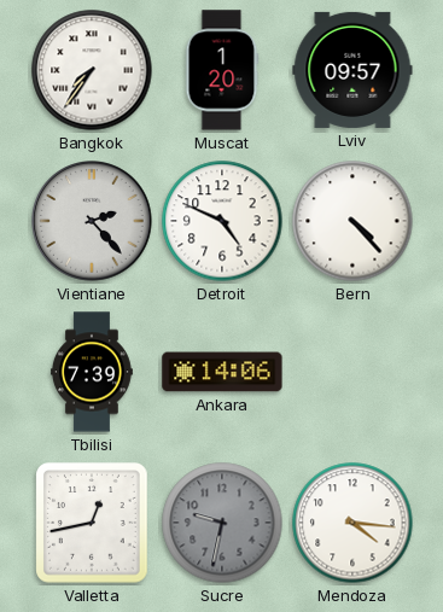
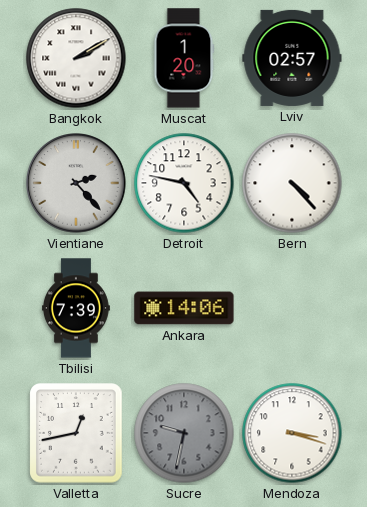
Bangkok: 7:36 -> 2:10 (76, 58)
Lviv: 09:57 -> 02:57 (292, 58)
Detroit: 4:49 -> 4:47 (184, 183)
Mendoza: 4:16 -> 3:18 (292, 433)
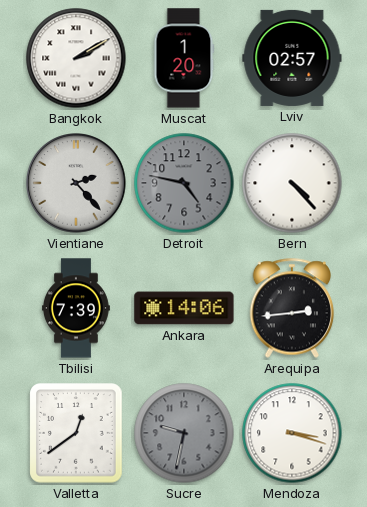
Detroit dial: white -> grey (184, 183)
Arequipa: none -> 2:44 (292, 308)
Valletta: 12:43 -> 12:39 (76, 433)
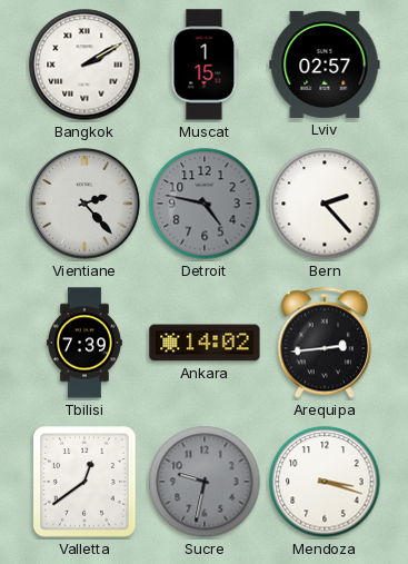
Muscat: 1:20 -> 1:15 (205, 65)
Bern: 4:23 -> 2:23 (325, 204)
Ankara: 14:06 -> 14:02 (205, 343)
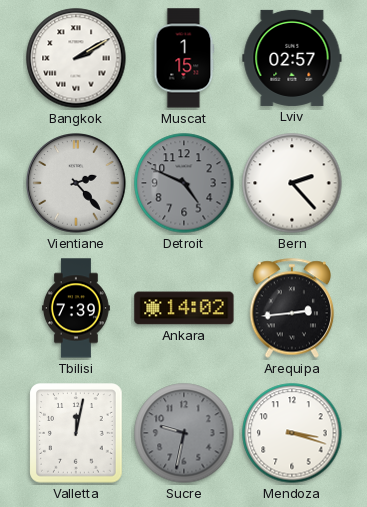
Detroit: 4:47 -> 4:49 (184, 183)
Valletta: 12:39 -> 12:02 (76, 433)
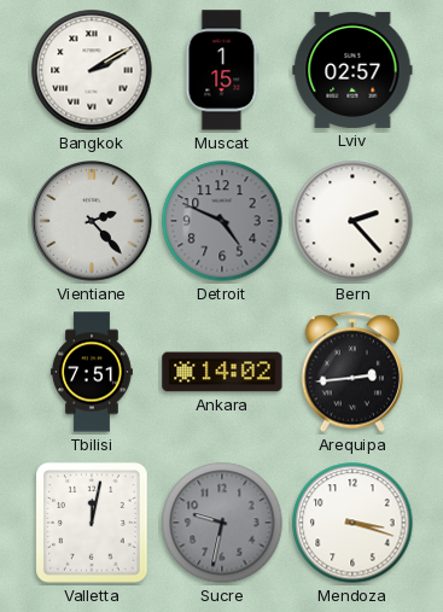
Tbilisi: 7:39 -> 7:51 (92, 372)
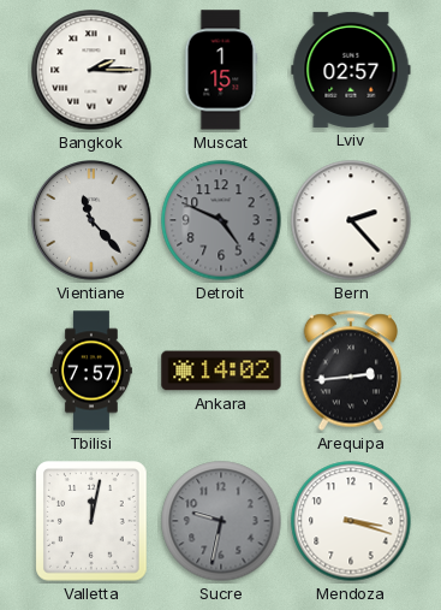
Bangkok: 2:10 -> 2:15 (91, 70)
Vientiane: 2:23 -> 11:23 (91, 220)
Tbilisi: 7:51 -> 7:57 (91, 371)
